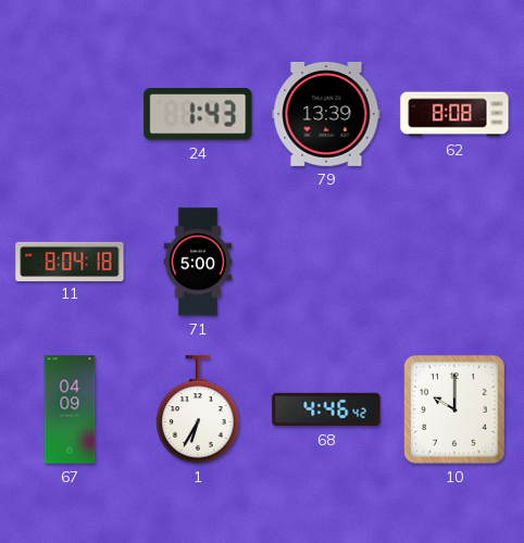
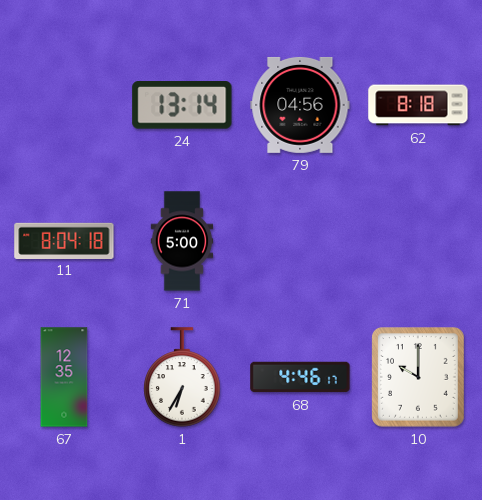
24: 1:43 -> 13:14 (182, 106)
79: 13:39 -> 04:56 (300, 105)
62: 8:08 -> 8:18 (418, 105)
67: 04:09 -> 12:35 (64, 377)
68: 4:46:42 -> 4:46:17 (300, 377)
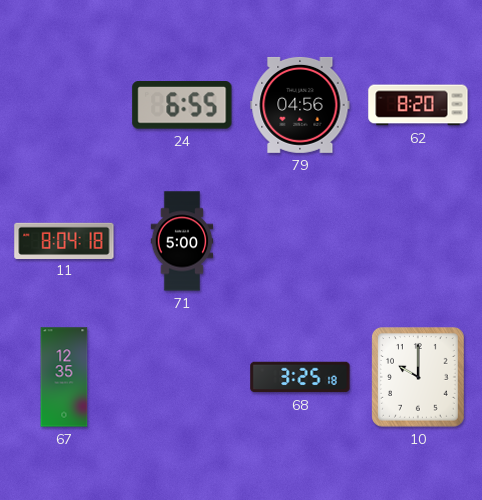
24: 13:14 -> 6:55 (182, 106)
62: 8:18 -> 8:20 (418, 105)
1: 6:35 -> none (182, 377)
68: 4:46 -> 3:25 (300, 377)
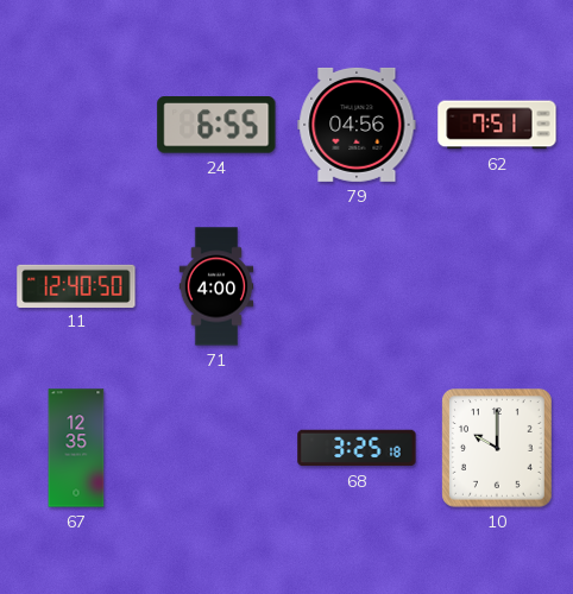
62: 8:20 -> 7:51 (497, 125)
11: 8:04 -> 12:40 (76, 285)
71: 5:00 -> 4:00 (216, 286)
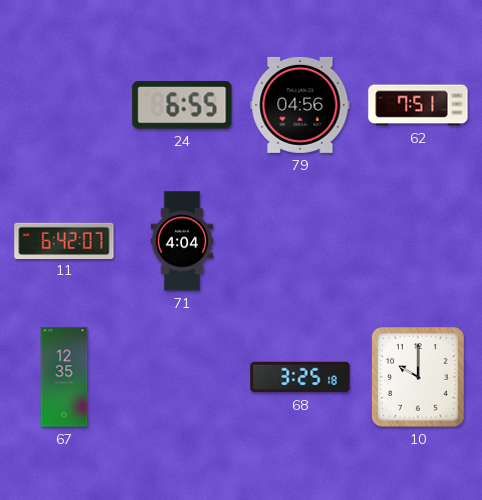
11: 12:40 -> 6:42 (64, 240)
71: 4:00 -> 4:04 (182, 241)
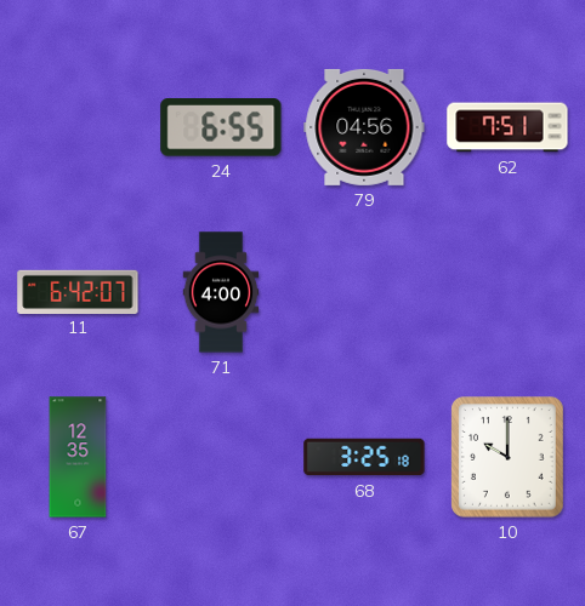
71: 4:04 -> 4:00 (221, 292)
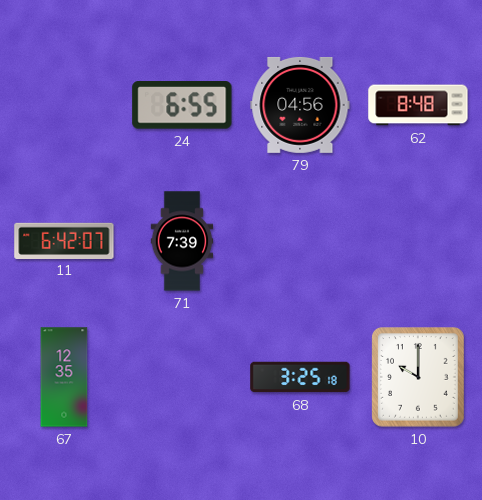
62: 7:51 -> 8:48 (418, 105)
71: 4:00 -> 7:39 (182, 241)
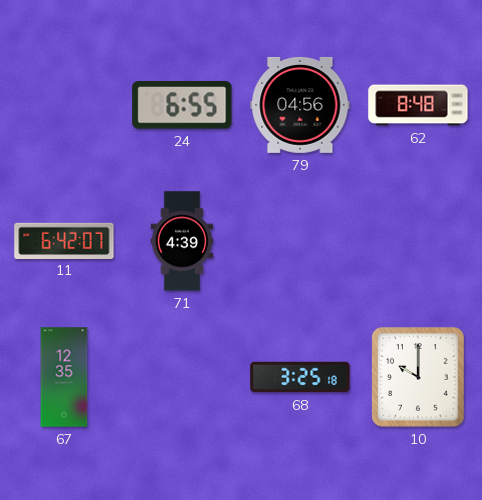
71: 7:39 -> 4:39 (182, 241)
